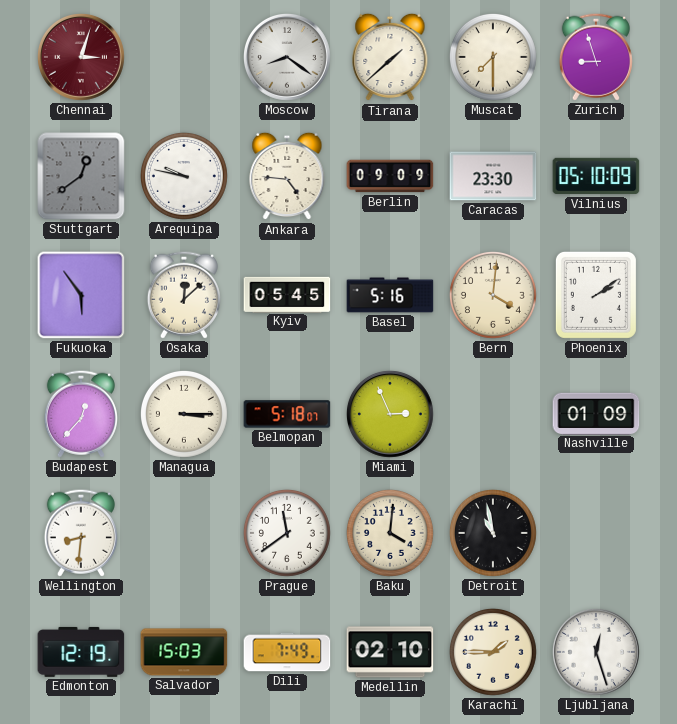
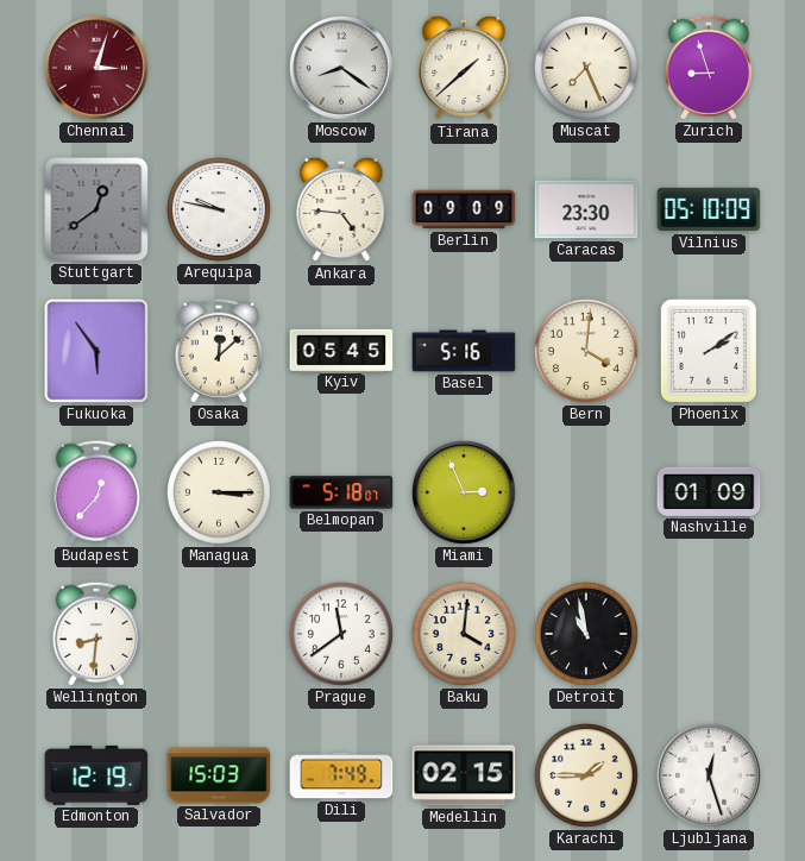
Muscat: 7:30 -> 7:26 (586, 68)
Medellin: 02:10 -> 02:15 (464, 775)
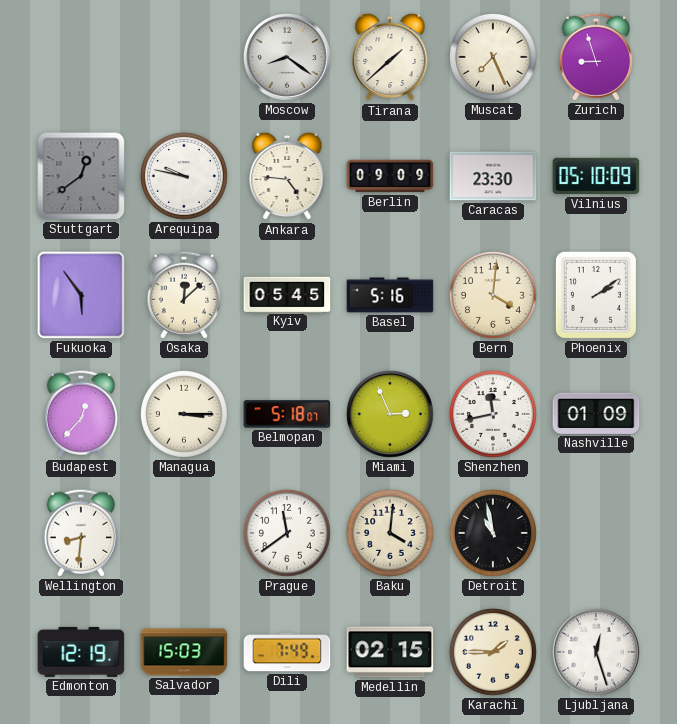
Chennai: 3:03 -> none (98, 69)
Shenzhen: none -> 11:43 (493, 414)
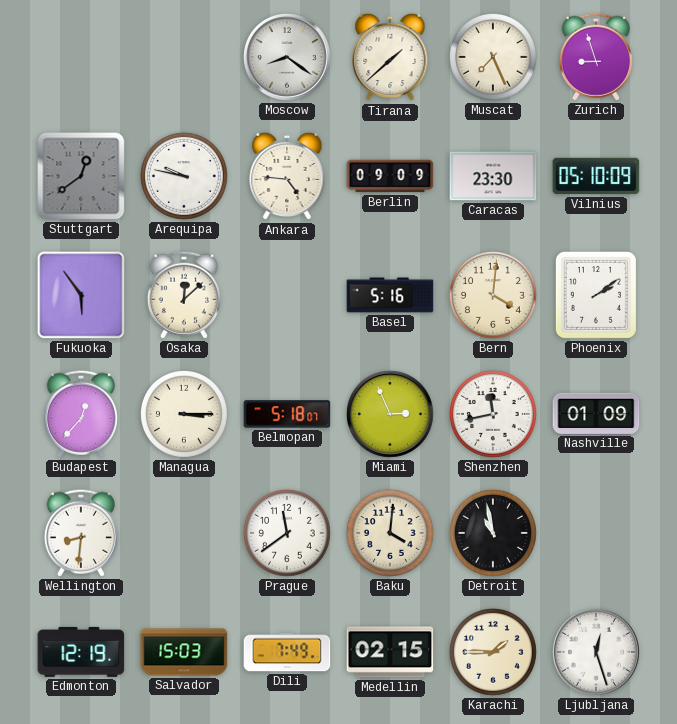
Kyiv: 05:45 -> none (287, 294)
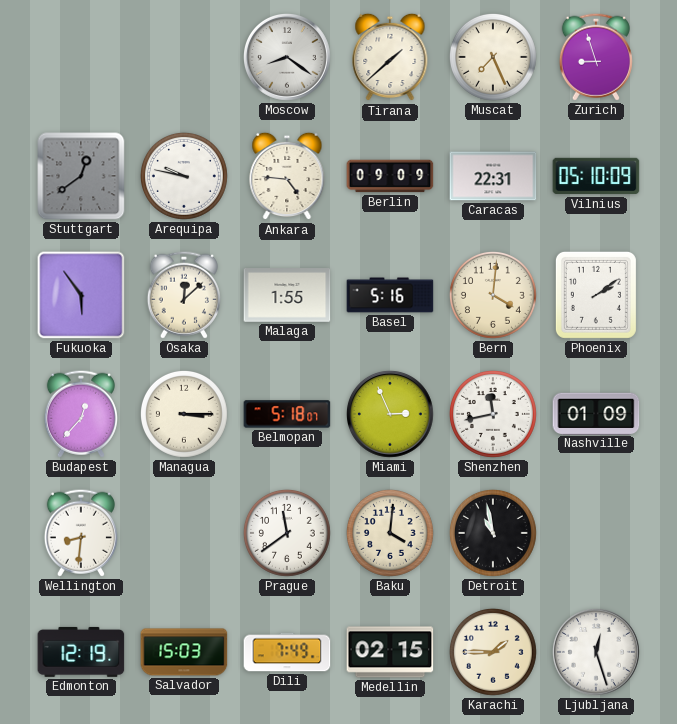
Caracas: 23:30 -> 22:31 (493, 176)
Malaga: none -> 1:55 (287, 296)
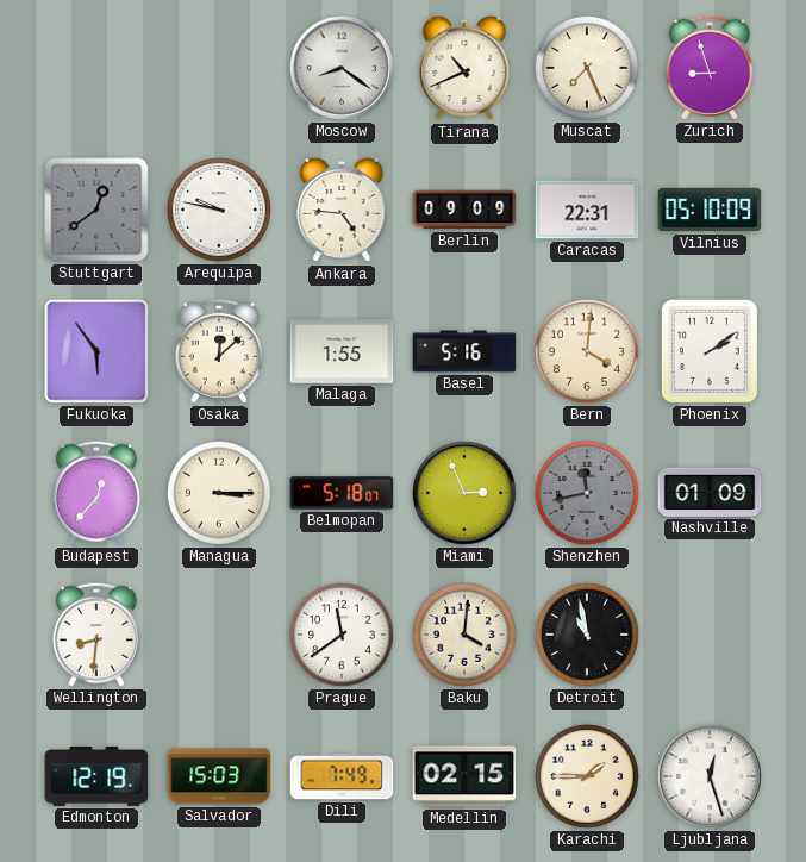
Tirana: 1:38 -> 10:41 (464, 68)
Shenzhen dial: white -> grey (587, 493)
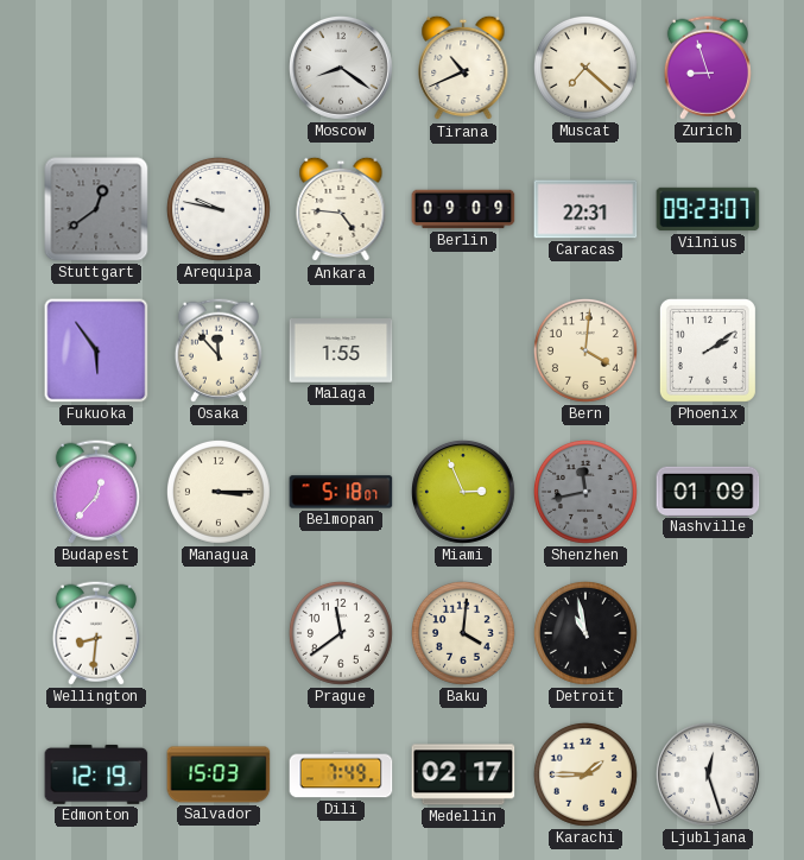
Muscat: 7:26 -> 7:22 (585, 68)
Vilnius: 05:10 -> 09:23 (708, 209)
Osaka: 12:08 -> 11:53 (219, 350)
Basel: 5:16 -> none (464, 351)
Medellin: 02:15 -> 02:17 (463, 774)
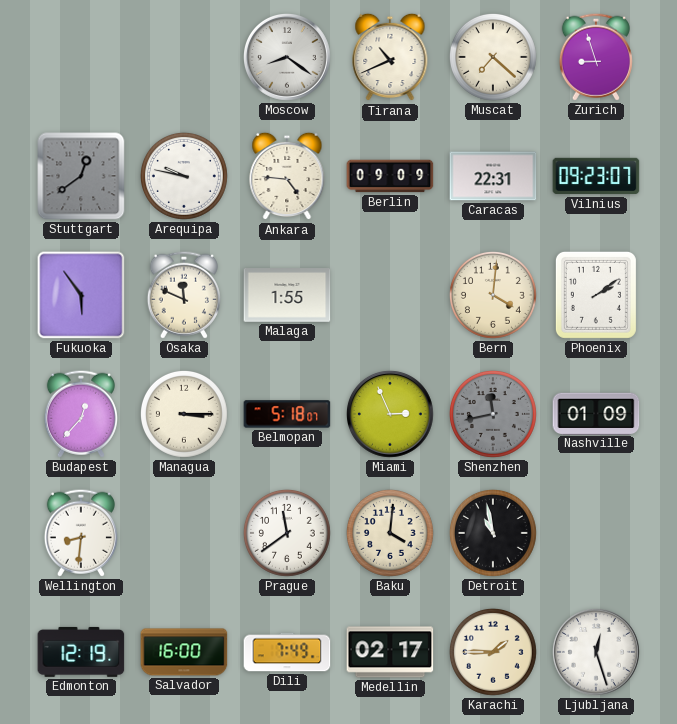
Osaka: 11:53 -> 11:49 (184, 295)
Salvador: 15:03 -> 16:00 (184, 652)
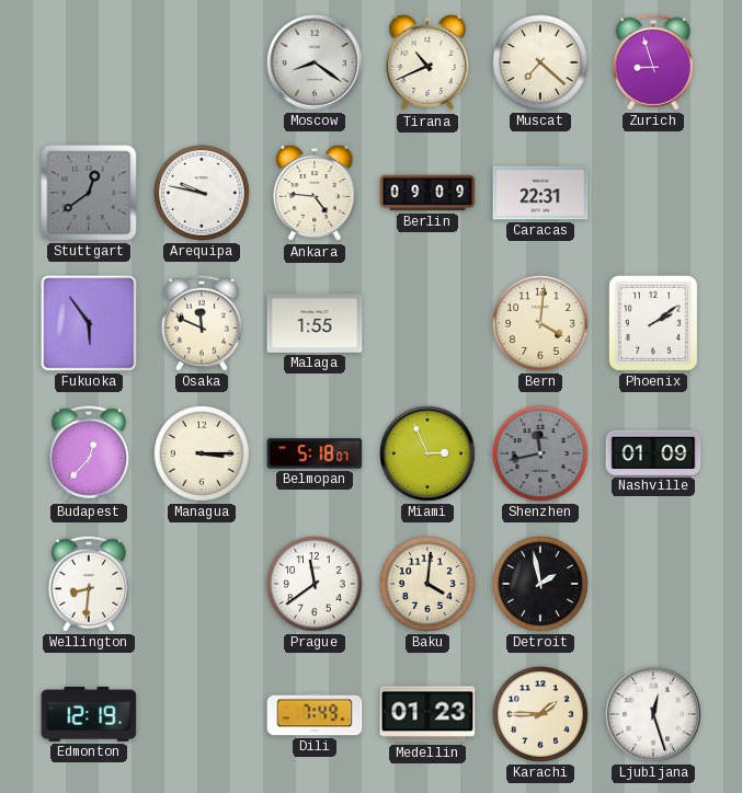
Vilnius: 09:23 -> none (596, 176)
Detroit: 10:58 -> 1:58 (540, 584)
Salvador: 16:00 -> none (184, 652)
Medellin: 02:17 -> 01:23 (427, 714)
